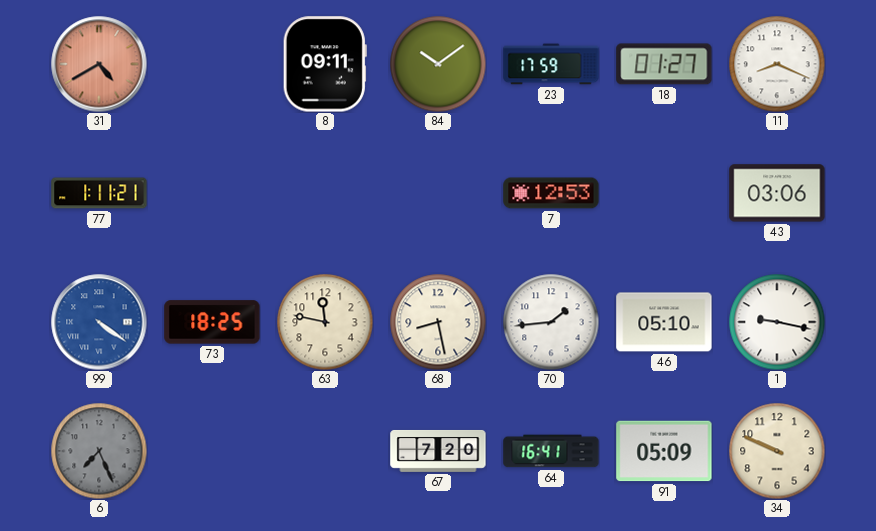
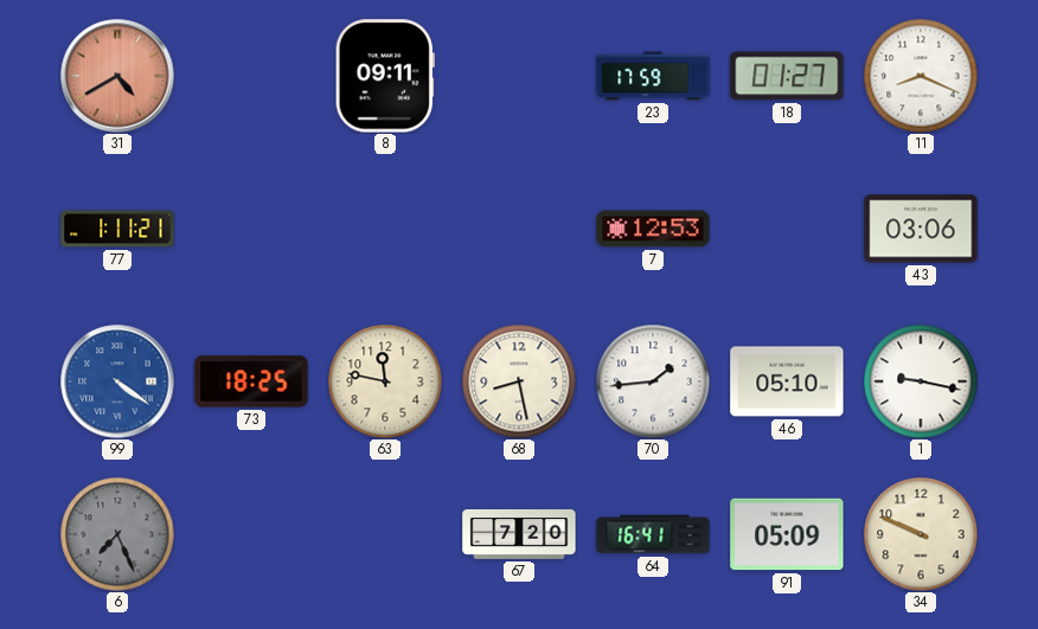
84: 10:09 -> none (438, 64)
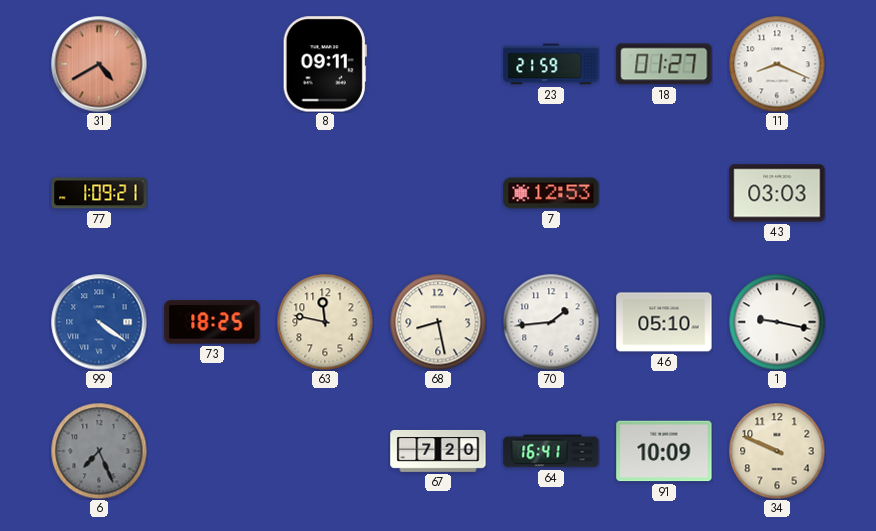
23: 17:59 -> 21:59 (551, 64)
77: 1:11 -> 1:09 (99, 193)
43: 03:06 -> 03:03 (777, 193)
91: 05:09 -> 10:09 (664, 451)
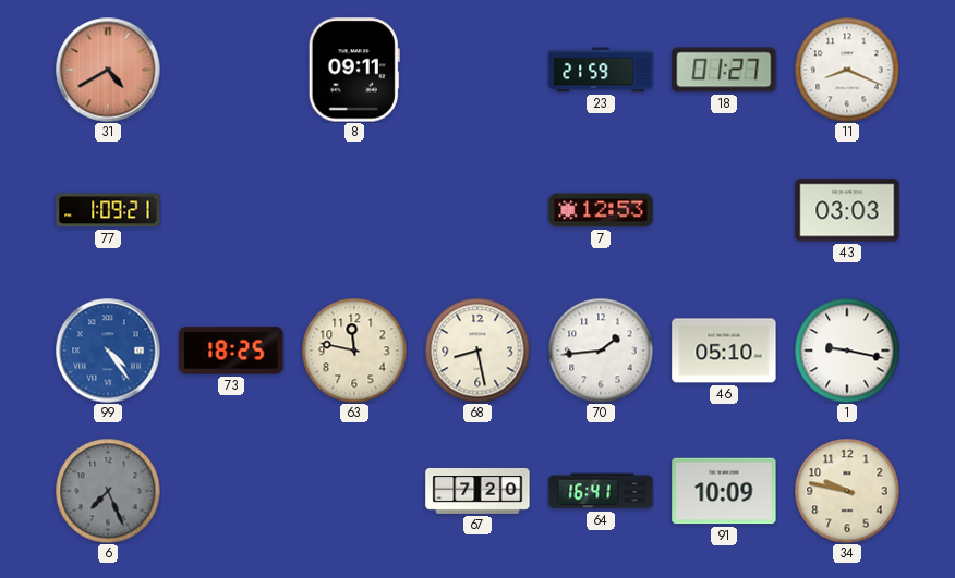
99: 4:21 -> 4:24 (108, 351)
34: 9:49 -> 9:47 (847, 491)
